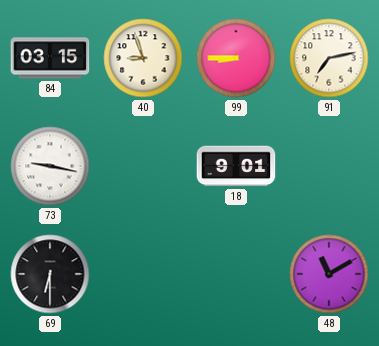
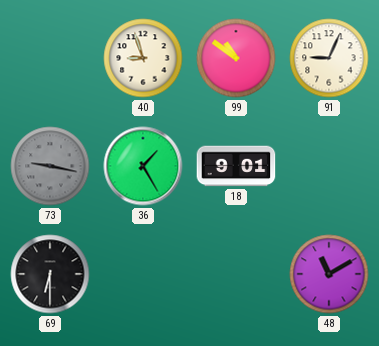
84: 03:15 -> none (50, 58)
99: 8:45 -> 10:51 (236, 58)
91: 7:13 -> 9:04 (329, 58)
73 dial: white -> grey (50, 166)
36: none -> 1:25 (143, 166)
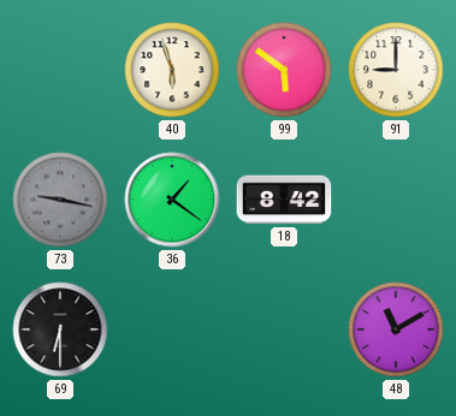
40: 8:57 -> 5:57 (172, 70)
99: 10:51 -> 5:51 (284, 70)
91: 9:04 -> 9:00 (396, 70)
36: 1:25 -> 1:21 (172, 200)
18: 9:01 -> 8:42 (284, 200)
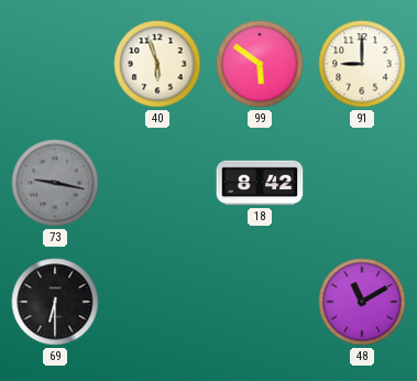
36: 1:21 -> none (172, 200)
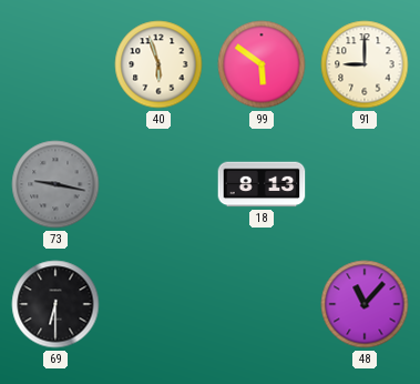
18: 8:42 -> 8:13 (262, 184)
48: 11:10 -> 11:07 (365, 304)
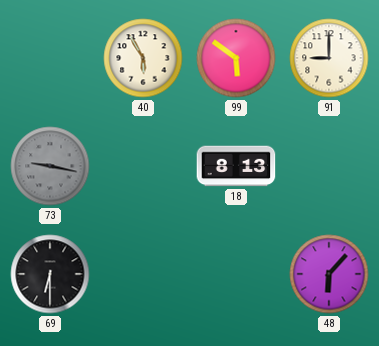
40: 5:57 -> 5:55 (143, 58)
48: 11:07 -> 6:07 (329, 274)
